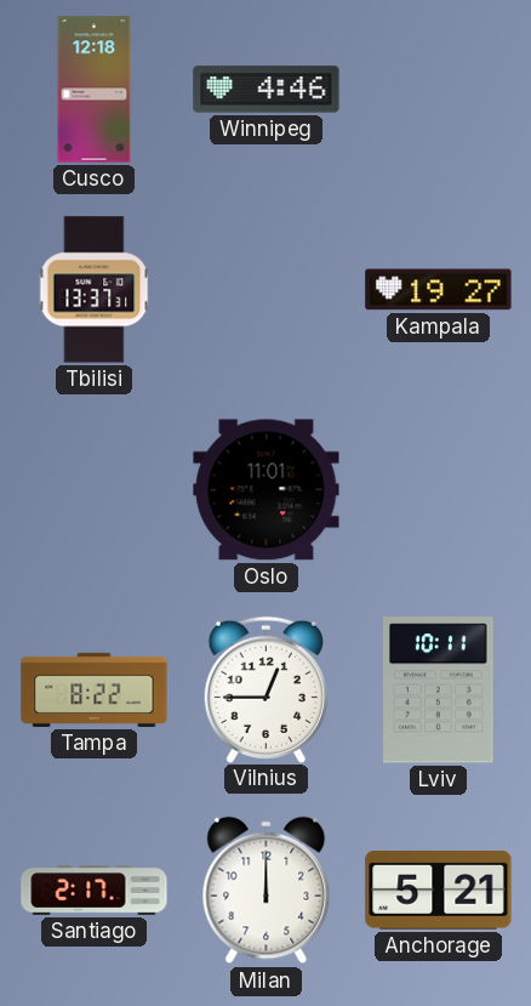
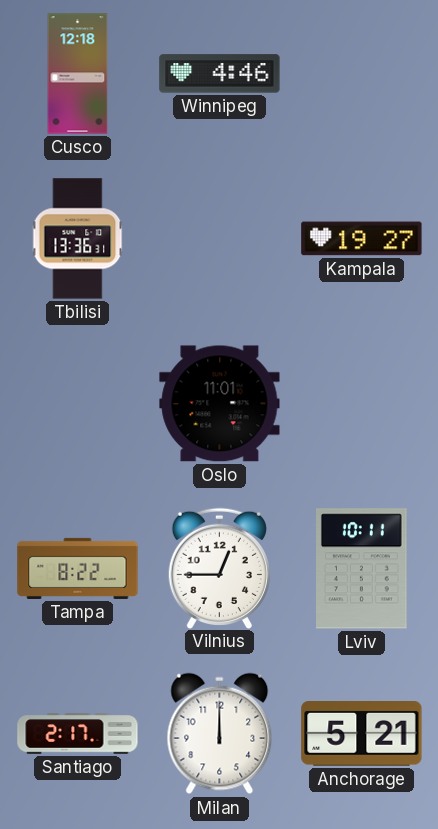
Tbilisi: 13:37 -> 13:36 (78, 239)
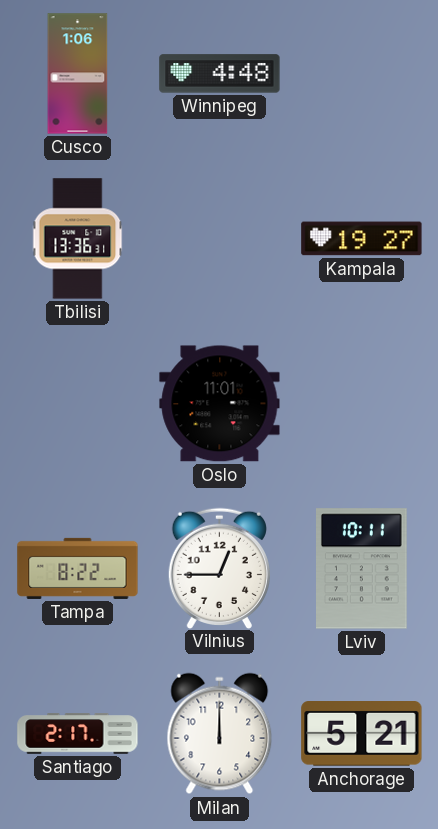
Cusco: 12:18 -> 1:06 (78, 74)
Winnipeg: 4:46 -> 4:48 (220, 74)
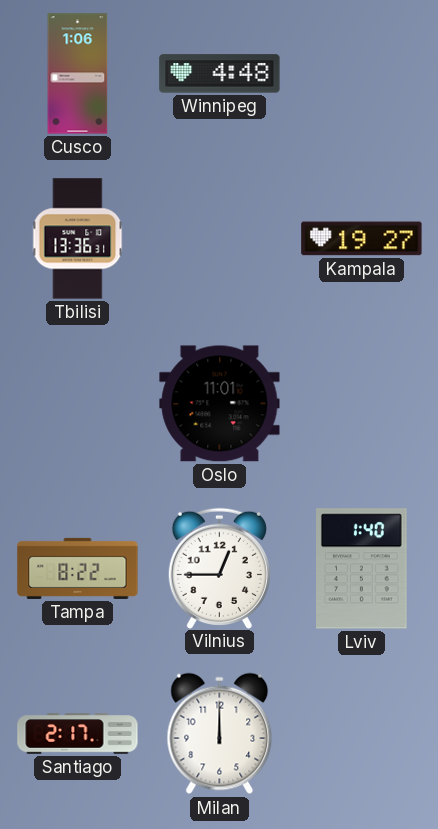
Lviv: 10:11 -> 1:40 (362, 569)
Anchorage: 5:21 -> none (362, 734)
